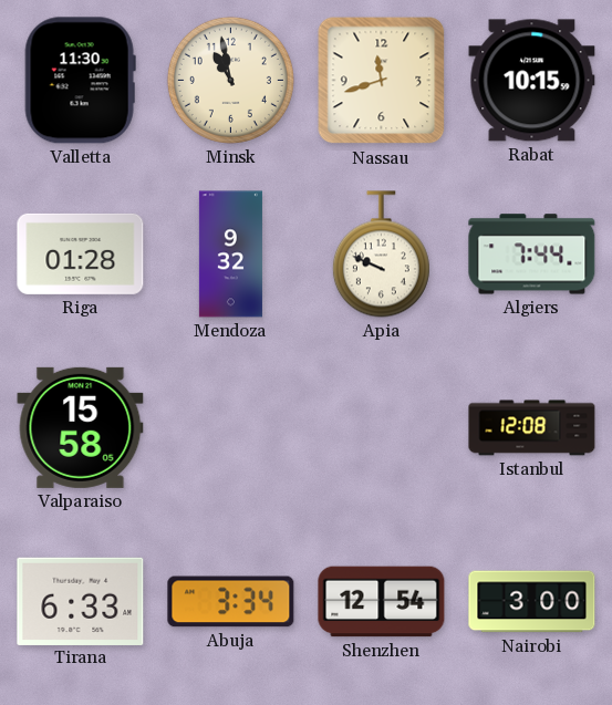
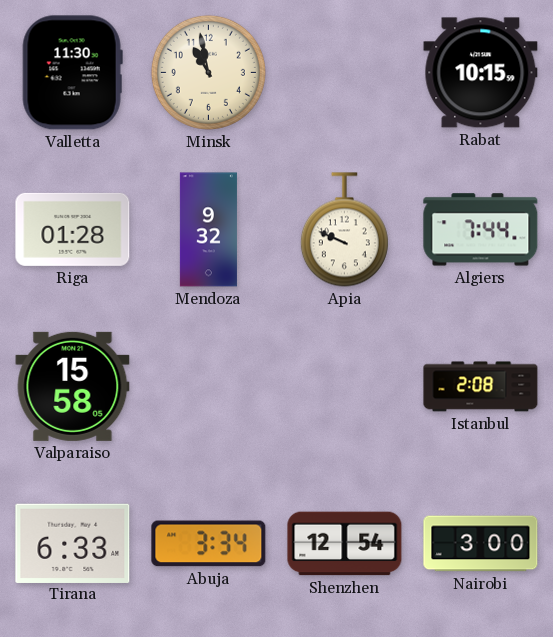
Nassau: 11:42 -> none (382, 81)
Istanbul: 12:08 -> 2:08 (481, 387)
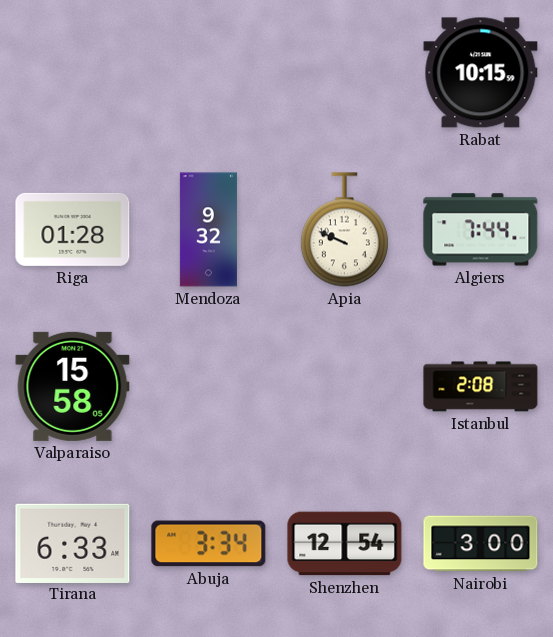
Valletta: 11:30 -> none (72, 73)
Minsk: 10:58 -> none (208, 72)
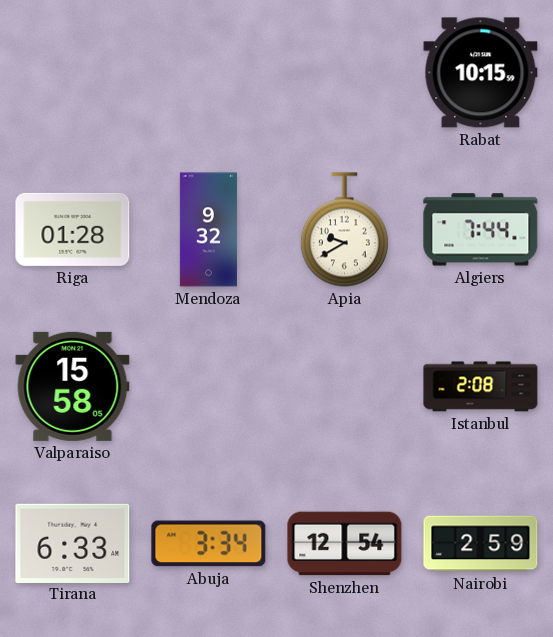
Apia: 9:49 -> 9:40 (344, 230)
Nairobi: 3:00 -> 2:59 (481, 544)
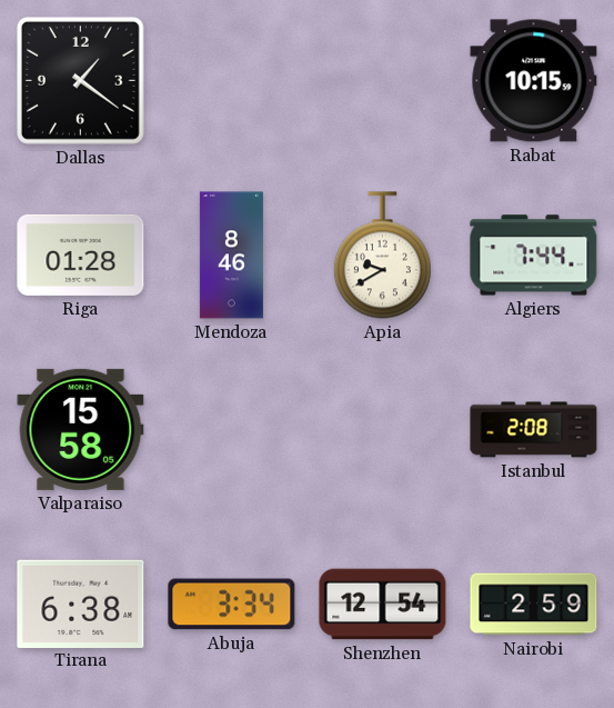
Dallas: none -> 1:21 (80, 80)
Mendoza: 9:32 -> 8:46 (231, 256)
Tirana: 6:33 -> 6:38 (81, 604)
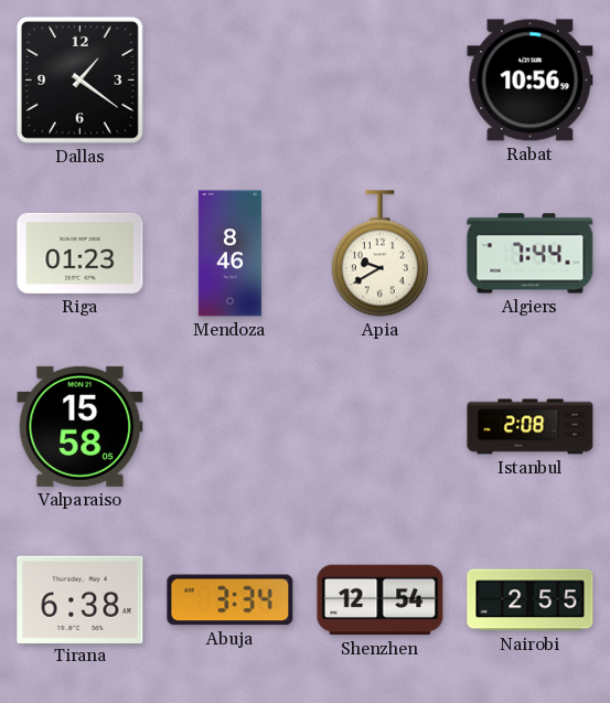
Rabat: 10:15 -> 10:56 (531, 81)
Riga: 01:28 -> 01:23 (81, 253)
Nairobi: 2:59 -> 2:55 (531, 600)
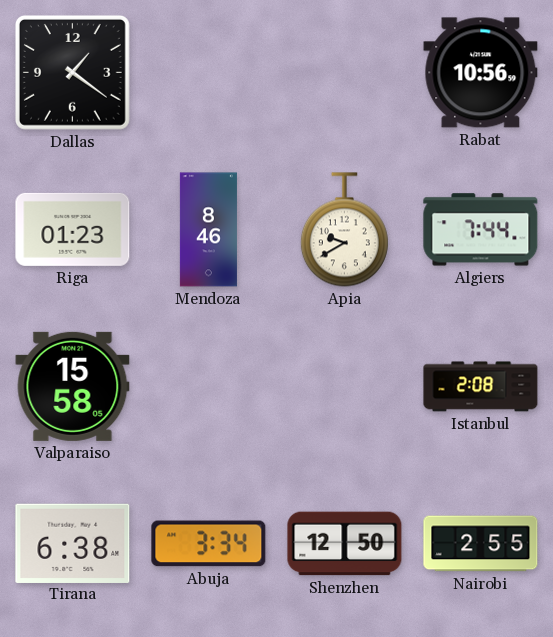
Shenzhen: 12:54 -> 12:50 (345, 544)
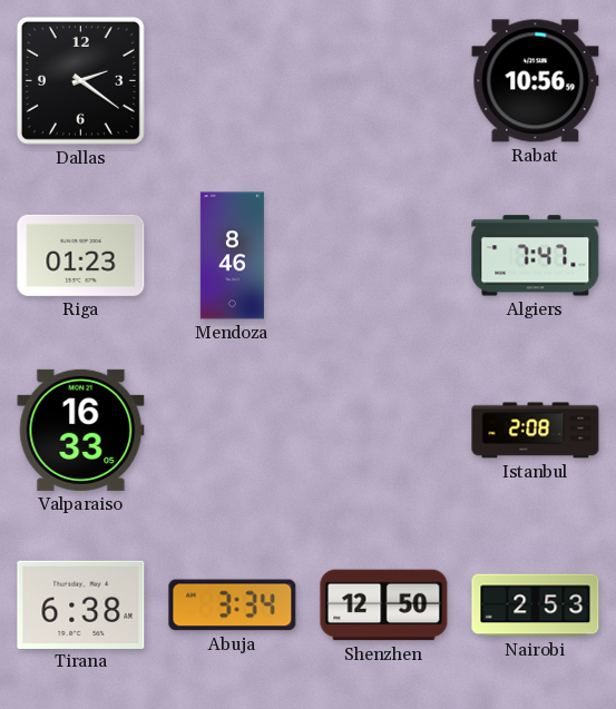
Dallas: 1:21 -> 2:21 (80, 80)
Apia: 9:40 -> none (344, 230)
Algiers: 7:44 -> 7:47 (536, 256)
Valparaiso: 15:58 -> 16:33 (81, 430)
Nairobi: 2:55 -> 2:53 (536, 605)
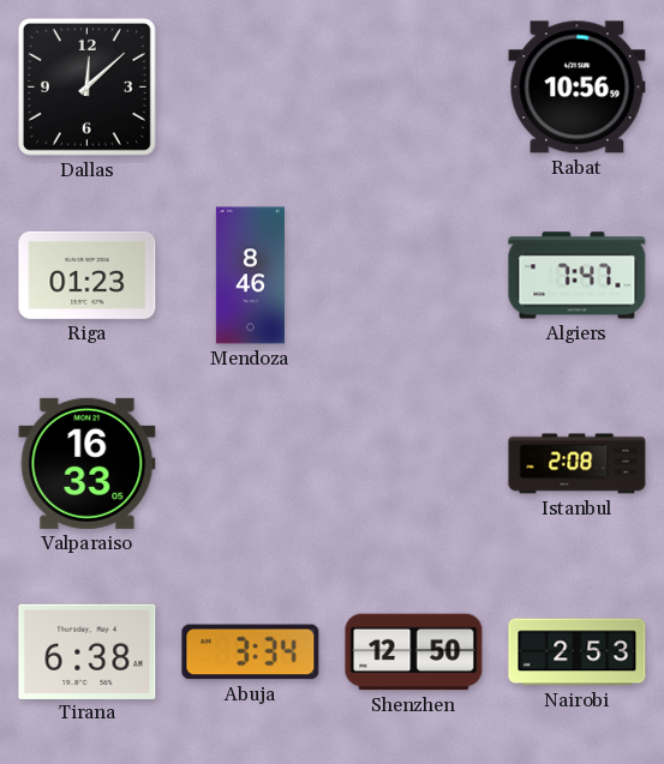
Dallas: 2:21 -> 12:08 (86, 86)
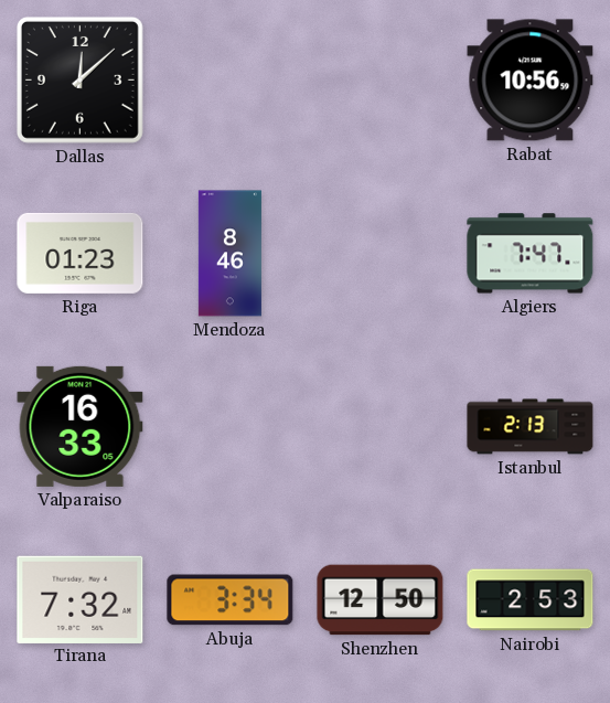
Istanbul: 2:08 -> 2:13 (531, 427)
Tirana: 6:38 -> 7:32 (81, 599)
